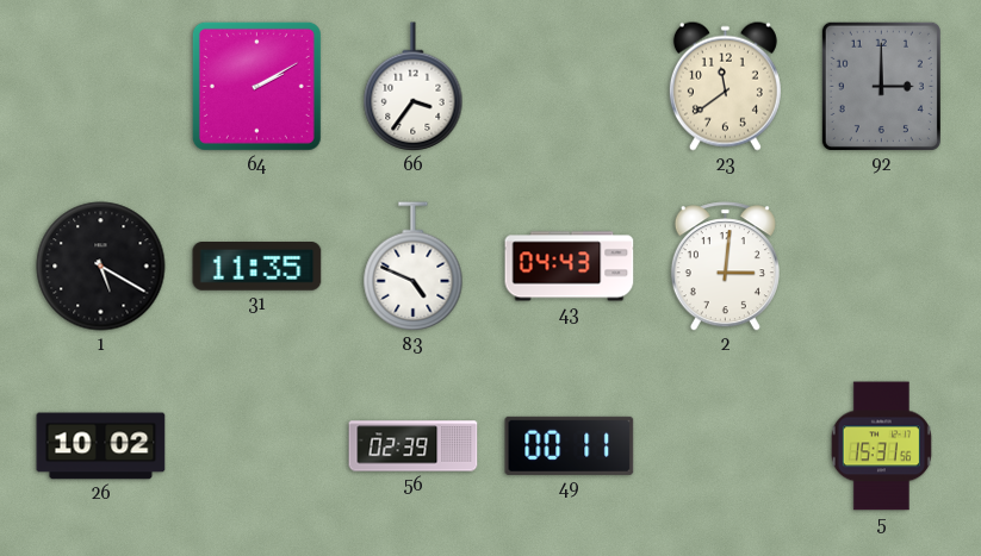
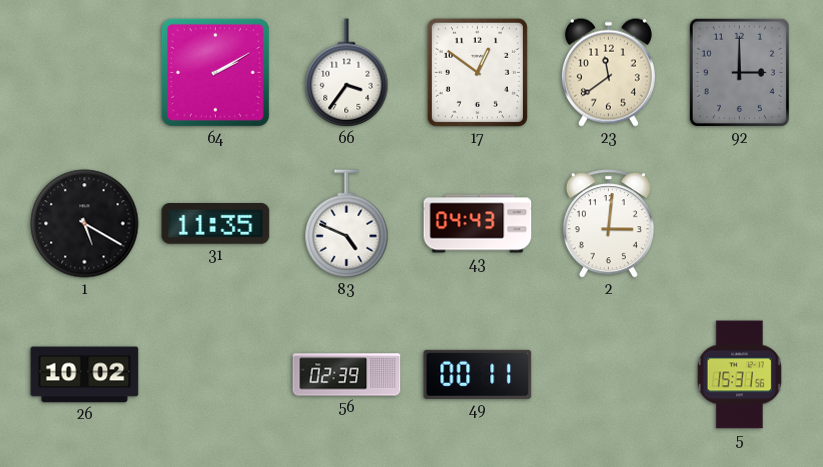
17: none -> 12:51 (477, 72)
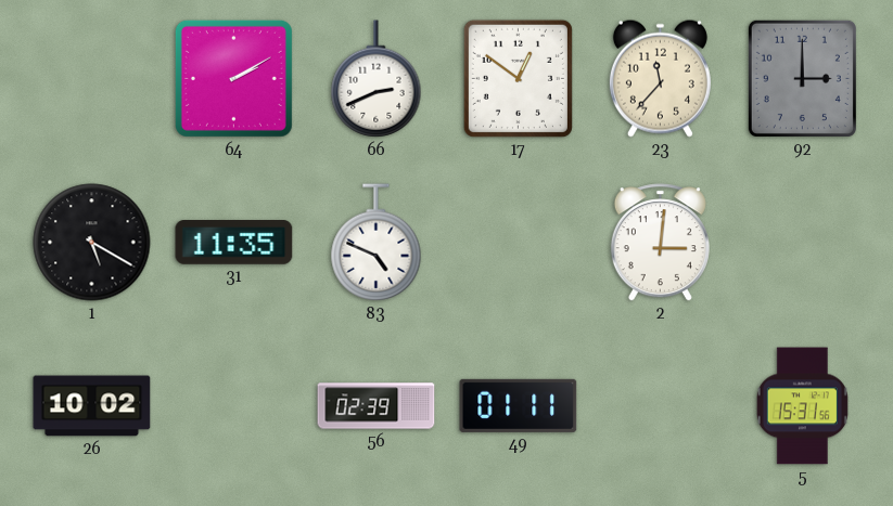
66: 3:36 -> 2:41 (377, 79)
23: 11:39 -> 11:37 (660, 78)
43: 04:43 -> none (478, 224)
49: 00:11 -> 01:11 (519, 405)
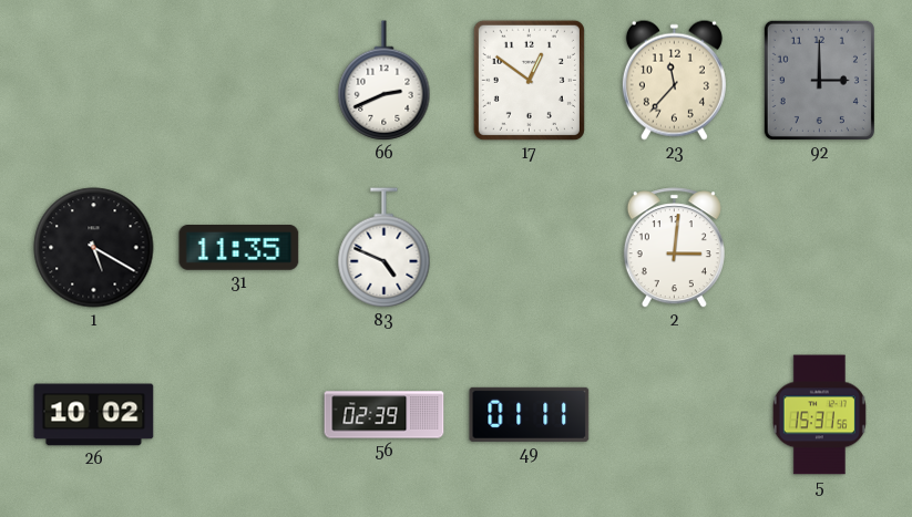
64: 2:10 -> none (233, 78)
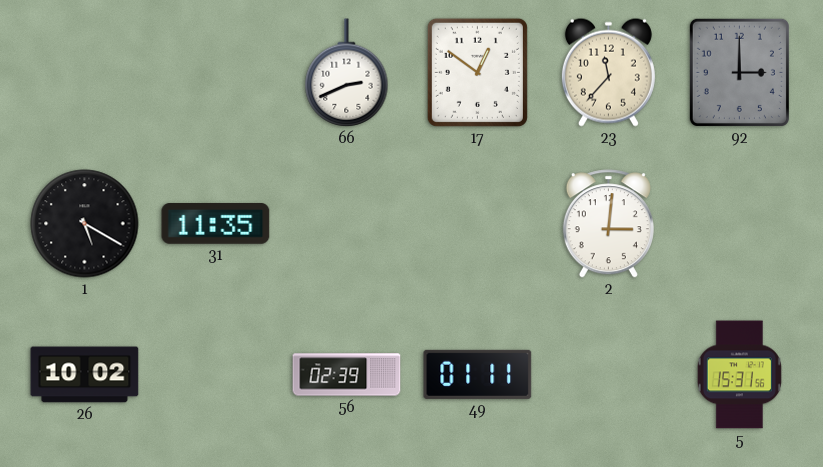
83: 4:49 -> none (385, 248)
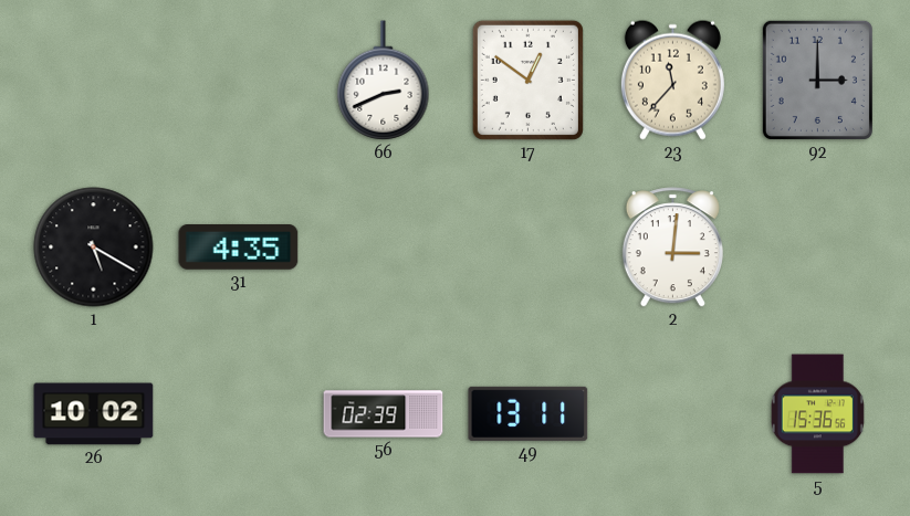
31: 11:35 -> 4:35 (239, 248)
49: 01:11 -> 13:11 (529, 413)
5: 15:31 -> 15:36 (817, 414)
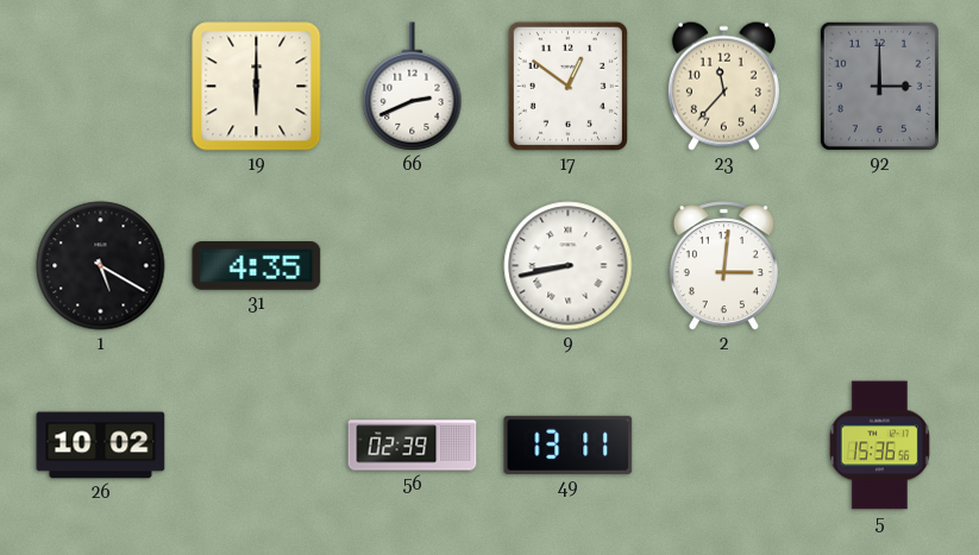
19: none -> 6:00 (257, 87)
9: none -> 8:43 (569, 266)
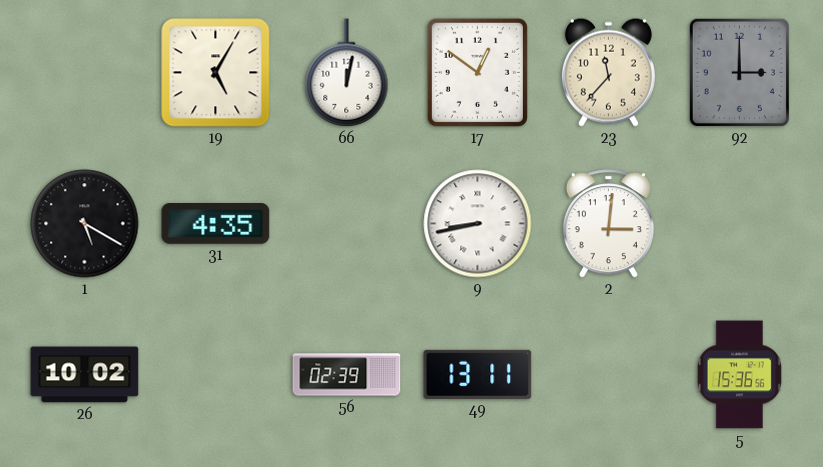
19: 6:00 -> 5:05 (216, 73)
66: 2:41 -> 12:02 (347, 73)
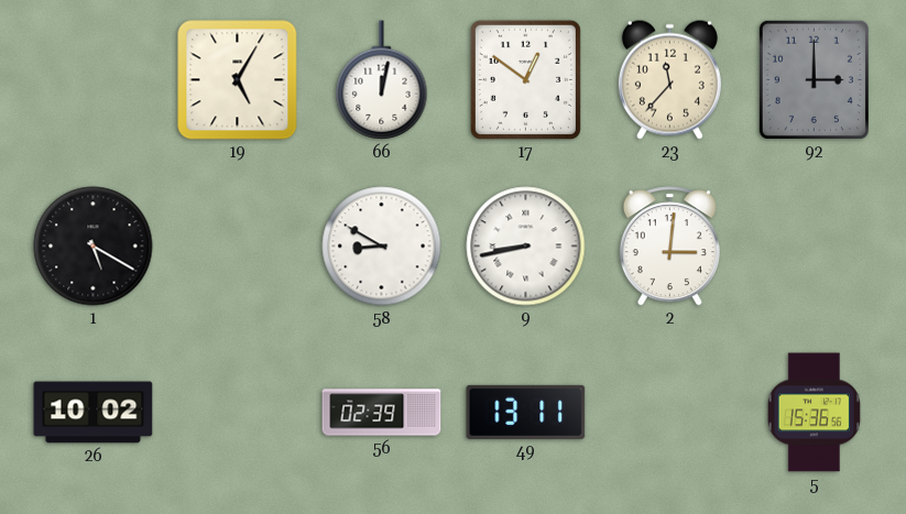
31: 4:35 -> none (216, 224)
58: none -> 8:50 (382, 247)
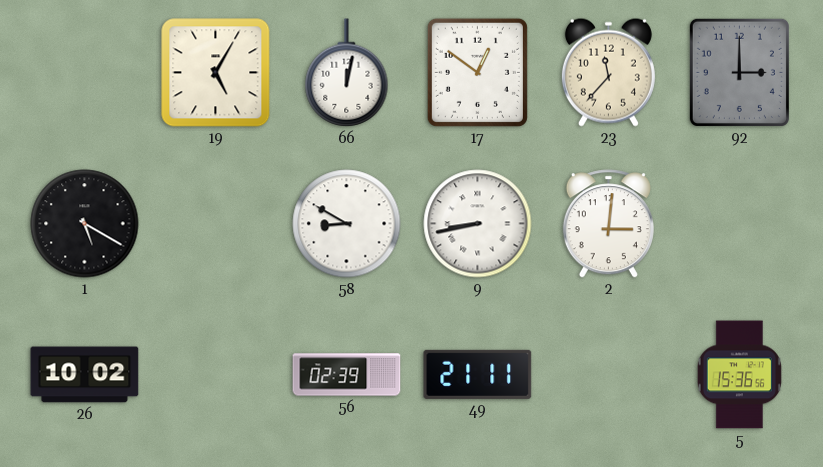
49: 13:11 -> 21:11 (478, 374)
